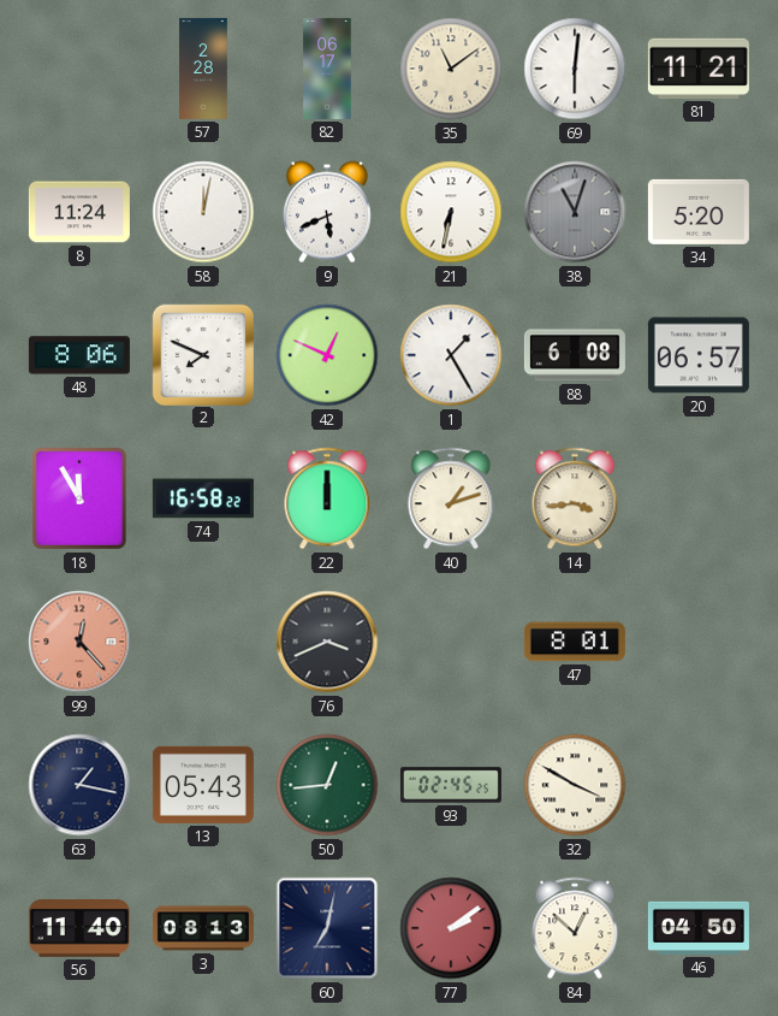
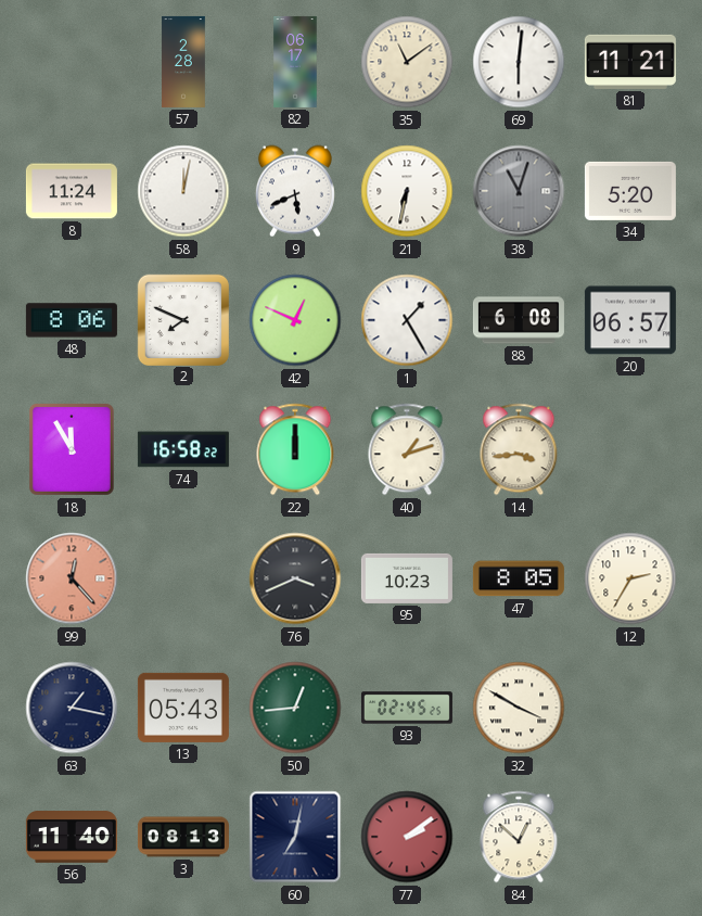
95: none -> 10:23 (407, 578)
47: 8:01 -> 8:05 (519, 578)
12: none -> 2:35 (630, 578)
46: 04:50 -> none (699, 928)
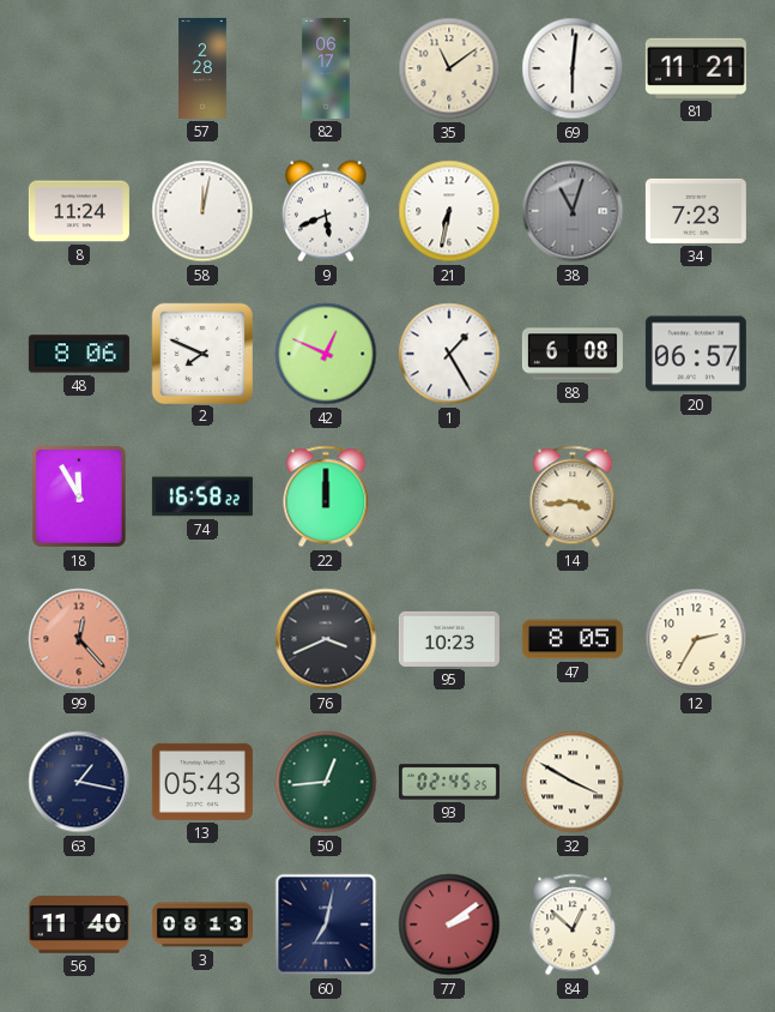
34: 5:20 -> 7:23 (696, 211)
40: 1:12 -> none (407, 449)
